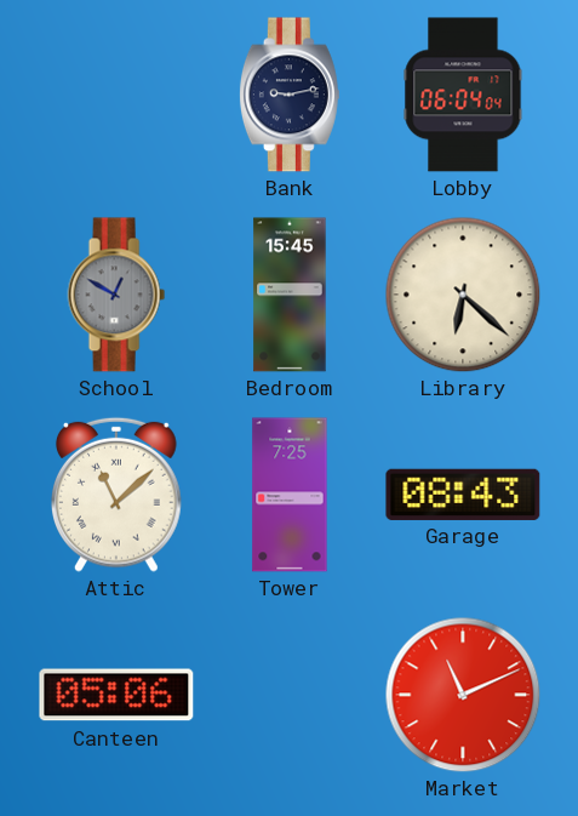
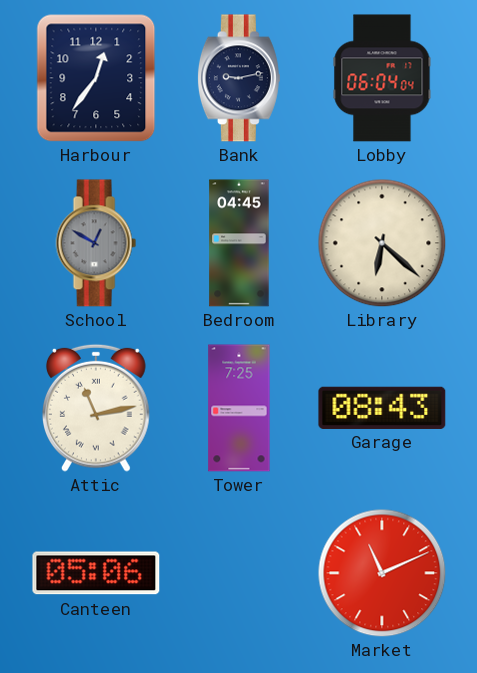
Harbour: none -> 12:36 (96, 78)
Bedroom: 15:45 -> 04:45 (239, 243)
Attic: 11:08 -> 11:13 (97, 408)
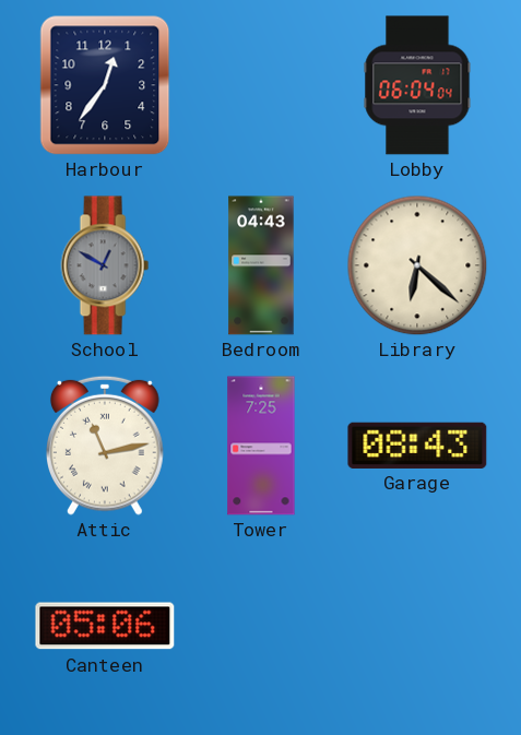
Bank: 9:13 -> none (239, 78)
Bedroom: 04:45 -> 04:43 (261, 265)
Market: 11:11 -> none (382, 573)
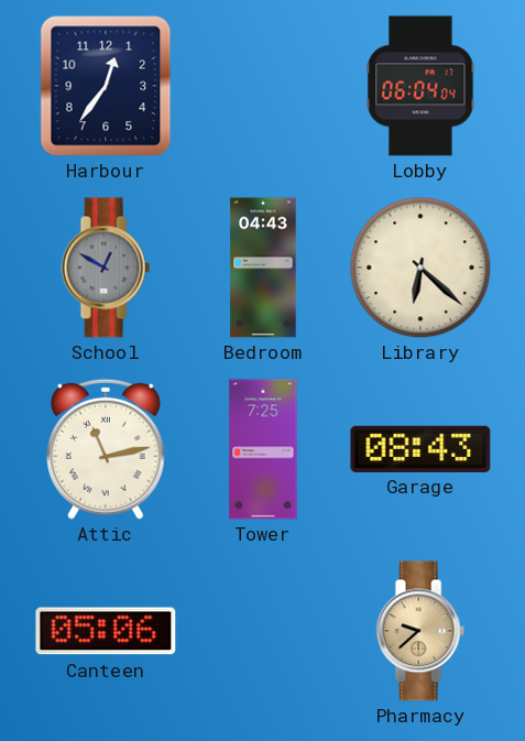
Pharmacy: none -> 9:38 (420, 631)
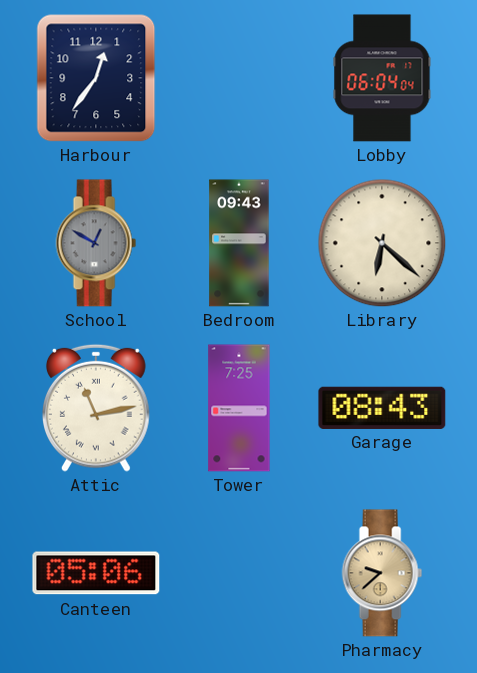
Bedroom: 04:43 -> 09:43 (239, 243)
